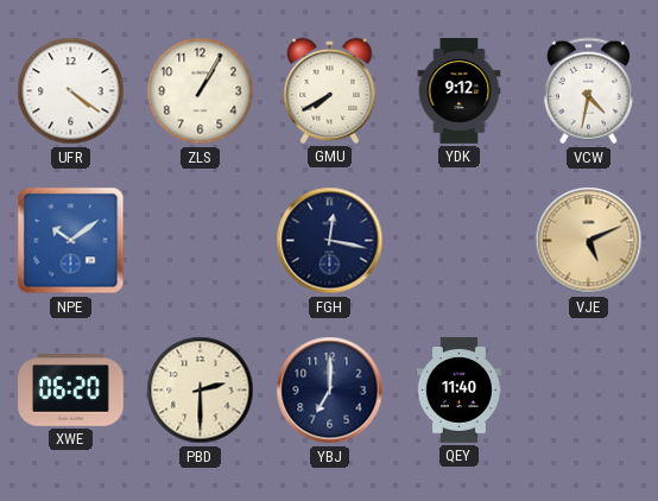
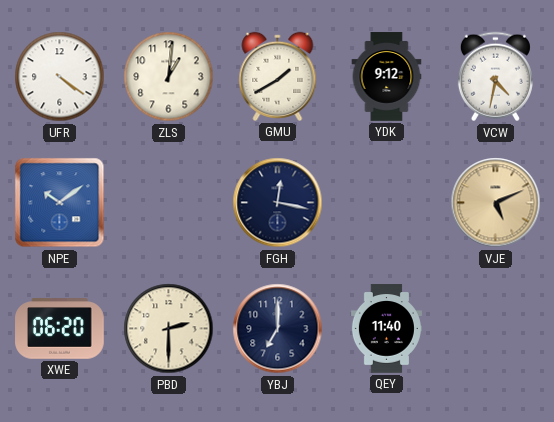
ZLS: 1:05 -> 1:01 (169, 77)
GMU: 7:40 -> 1:40 (278, 76)
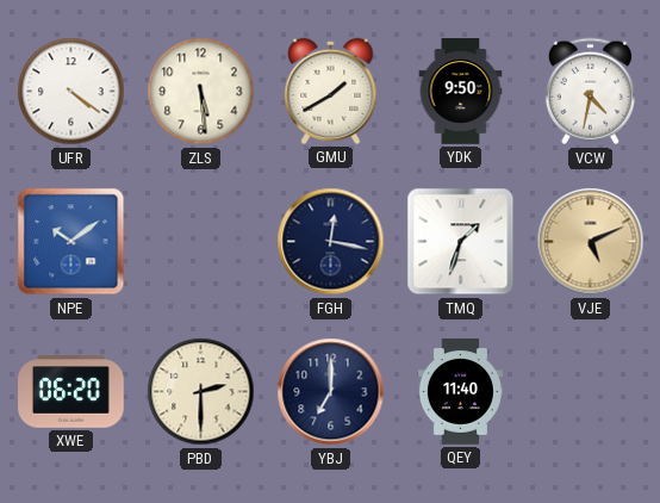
ZLS: 1:01 -> 5:29 (201, 92)
YDK: 9:12 -> 9:50 (461, 92)
TMQ: none -> 1:33 (461, 242)
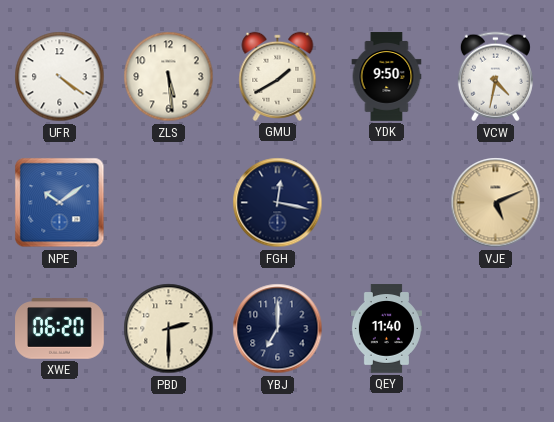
TMQ: 1:33 -> none (461, 242)
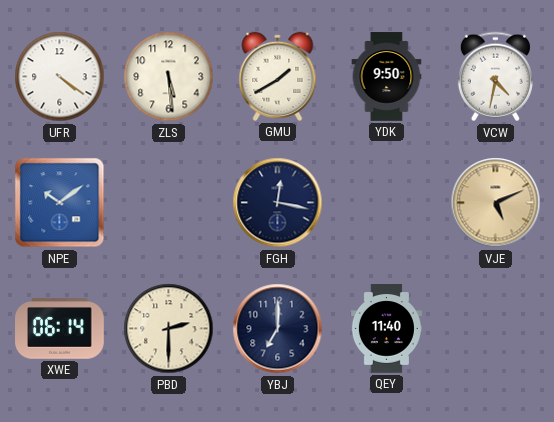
XWE: 06:20 -> 06:14 (60, 329)
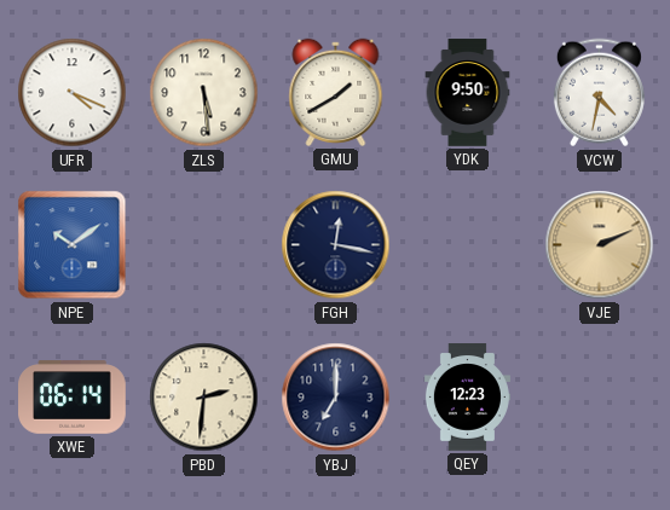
UFR: 4:21 -> 4:19 (73, 93)
VJE: 5:11 -> 2:11 (600, 245)
PBD: 2:30 -> 2:31 (204, 398)
QEY: 11:40 -> 12:23 (467, 398)
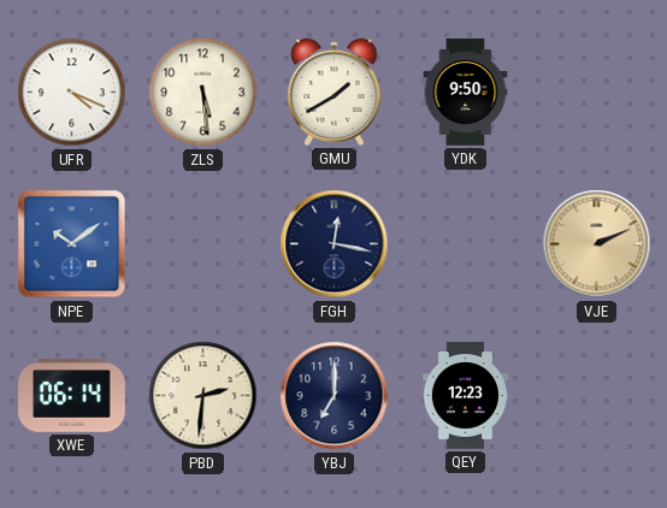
VCW: 4:32 -> none (599, 93)
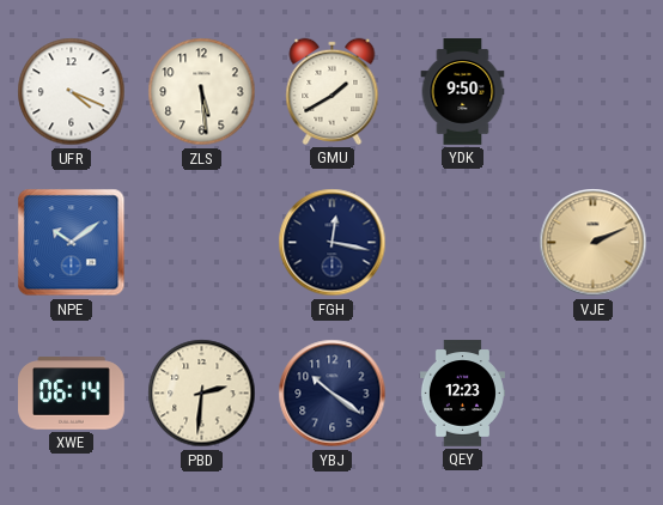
YBJ: 7:00 -> 10:21 (333, 394)
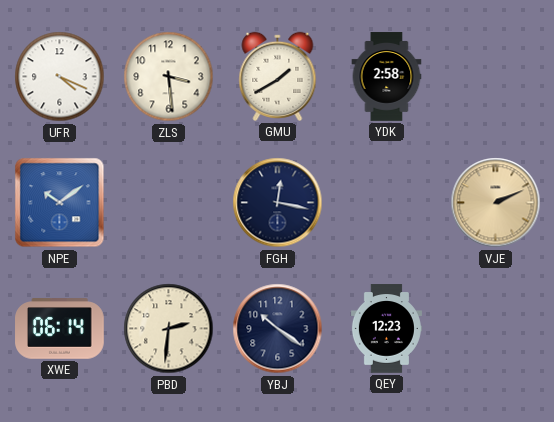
ZLS: 5:29 -> 3:29 (169, 77)
YDK: 9:50 -> 2:58 (387, 77)
